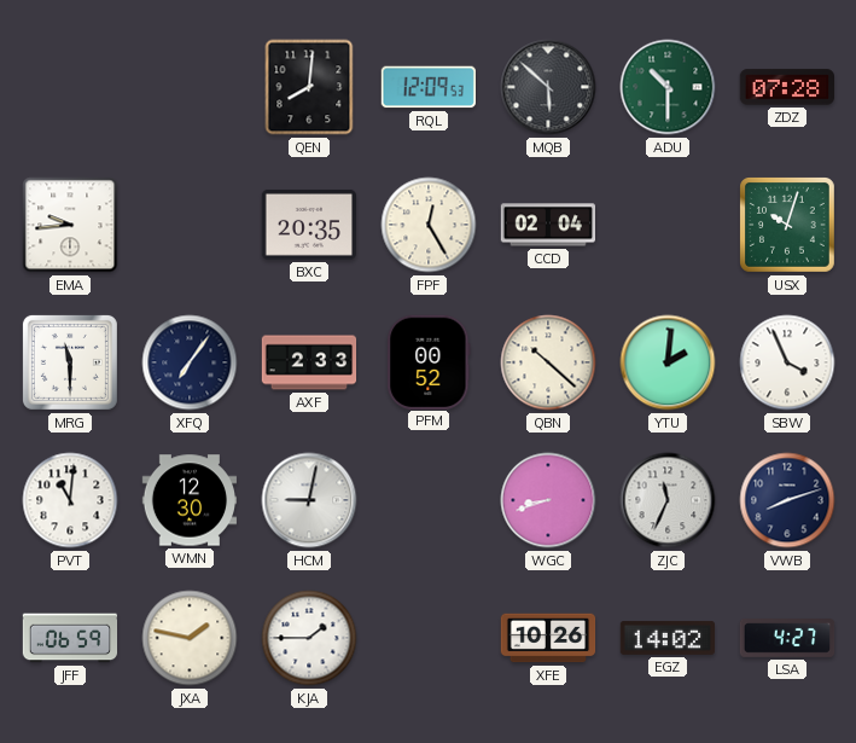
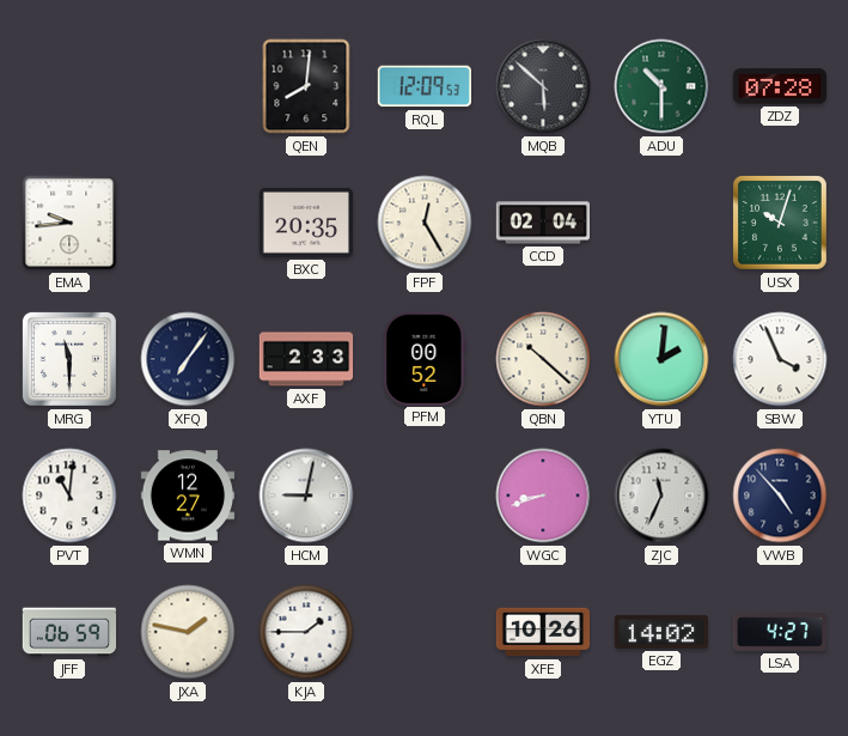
WMN: 12:30 -> 12:27 (188, 495)
VWB: 8:12 -> 4:53 (780, 495)
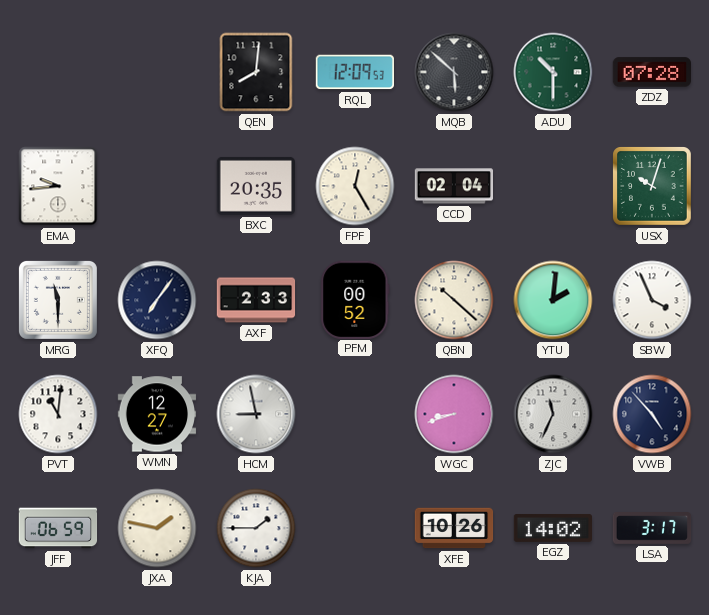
HCM: 9:02 -> 8:58 (256, 414)
LSA: 4:27 -> 3:17 (652, 529)
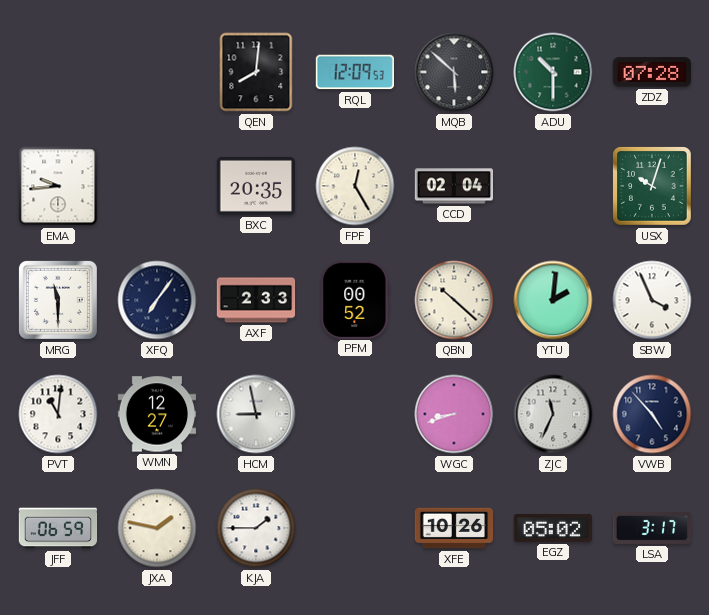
EGZ: 14:02 -> 05:02 (553, 529)
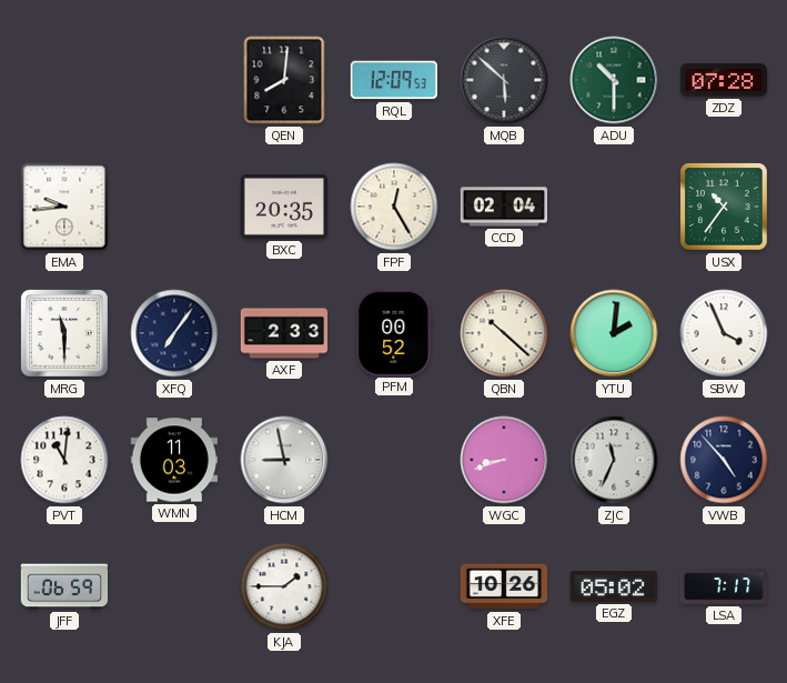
USX: 10:03 -> 10:36 (725, 208)
WMN: 12:27 -> 11:03 (174, 460)
JXA: 1:47 -> none (157, 528)
LSA: 3:17 -> 7:17 (724, 587)
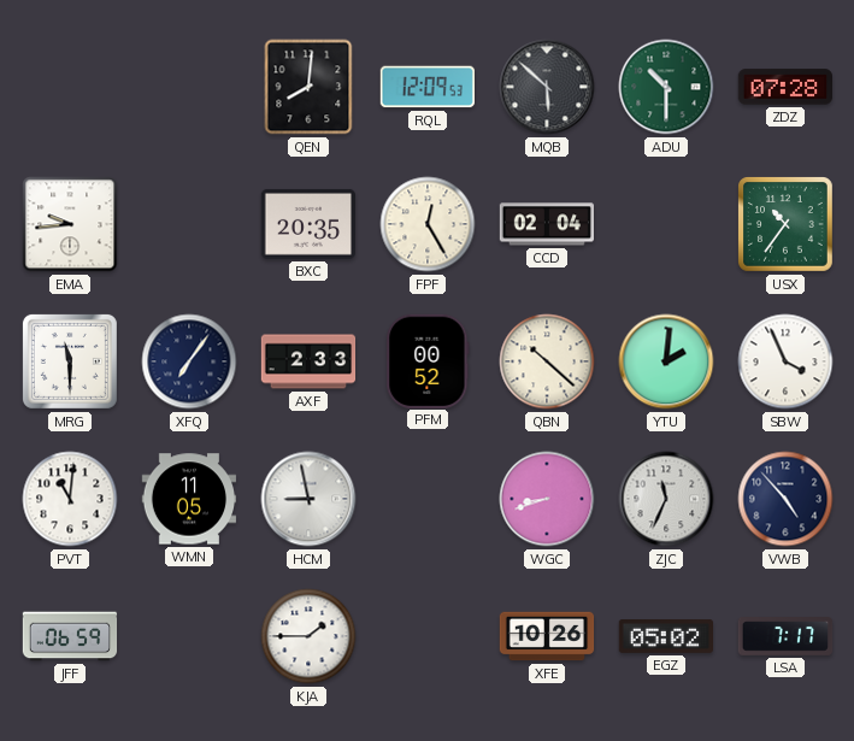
WMN: 11:03 -> 11:05 (189, 499)
